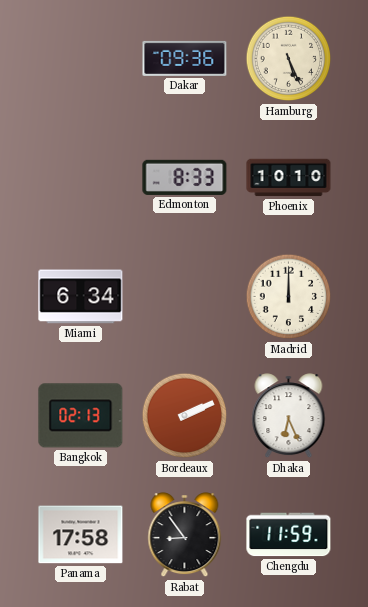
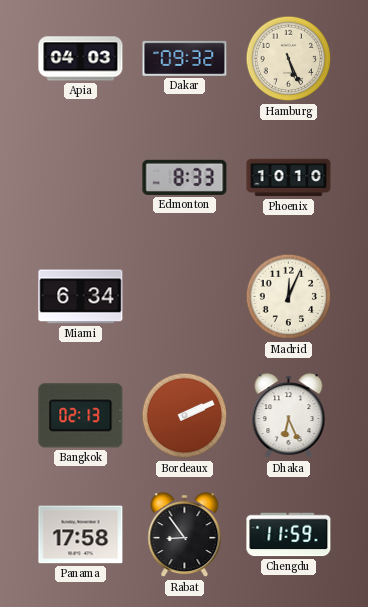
Apia: none -> 04:03 (81, 59)
Dakar: 09:36 -> 09:32 (185, 58)
Madrid: 12:00 -> 12:04 (289, 297)
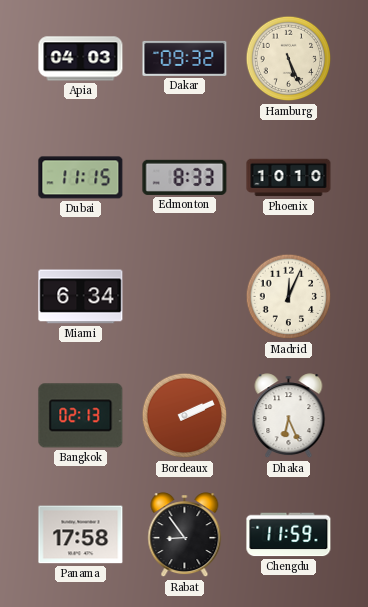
Dubai: none -> 11:15 (81, 178)
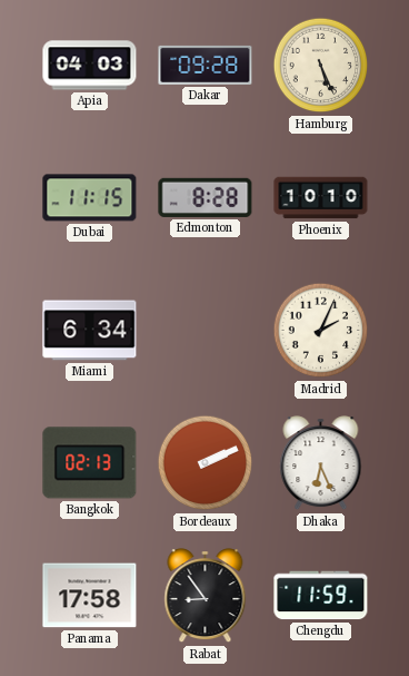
Dakar: 09:32 -> 09:28 (206, 65)
Edmonton: 8:33 -> 8:28 (206, 197)
Madrid: 12:04 -> 2:04 (321, 331)
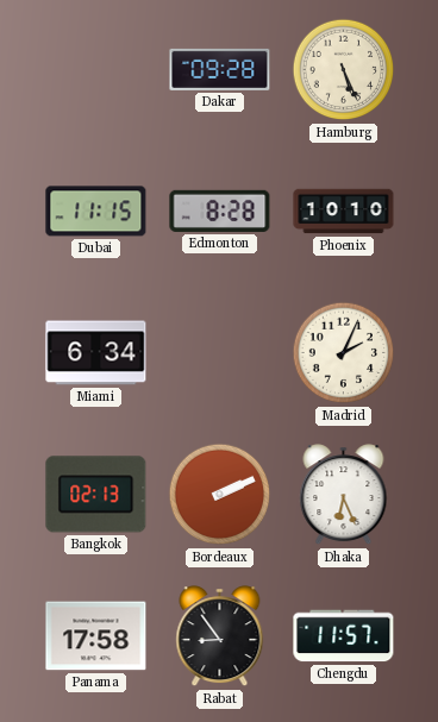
Apia: 04:03 -> none (90, 66)
Chengdu: 11:59 -> 11:57 (344, 636)
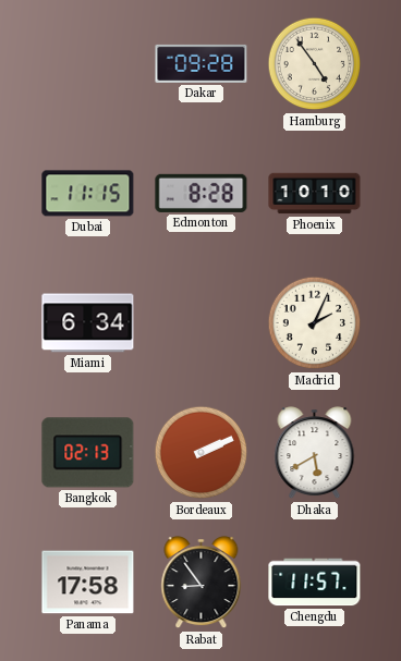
Hamburg: 5:26 -> 4:54 (315, 64)
Dhaka: 6:26 -> 5:40 (315, 453)
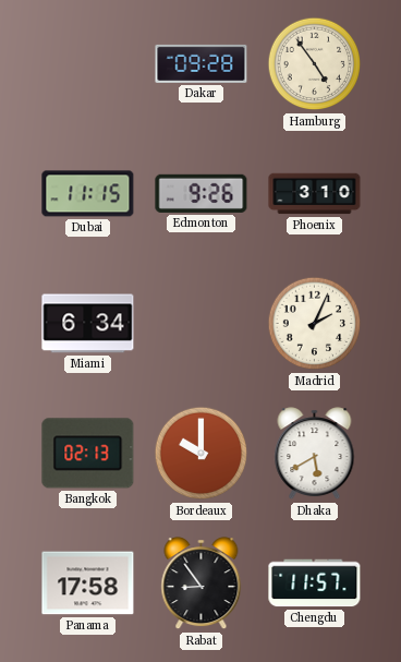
Edmonton: 8:28 -> 9:26 (202, 193)
Phoenix: 10:10 -> 3:10 (315, 194)
Bordeaux: 2:11 -> 10:00 (202, 454)
